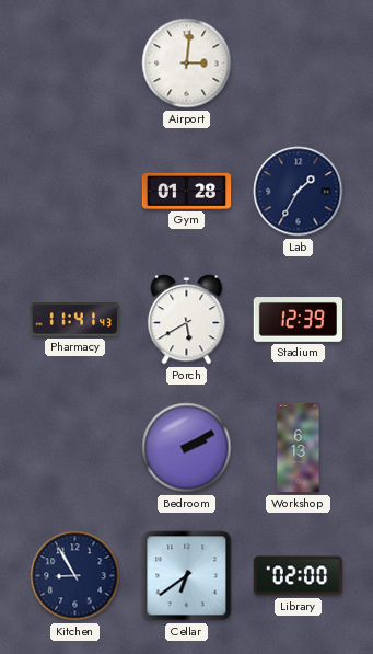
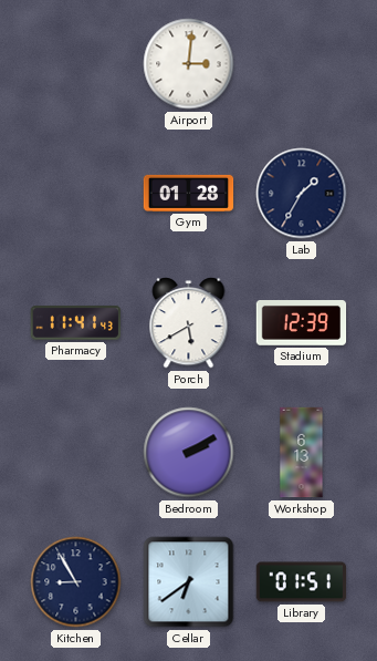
Library: 02:00 -> 01:51 (302, 582)
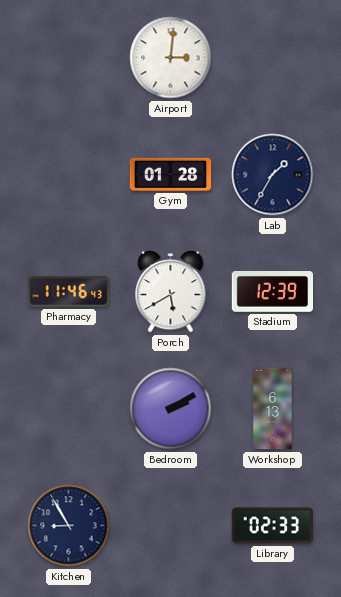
Pharmacy: 11:41 -> 11:46 (68, 292)
Cellar: 6:39 -> none (189, 582)
Library: 01:51 -> 02:33 (273, 526)
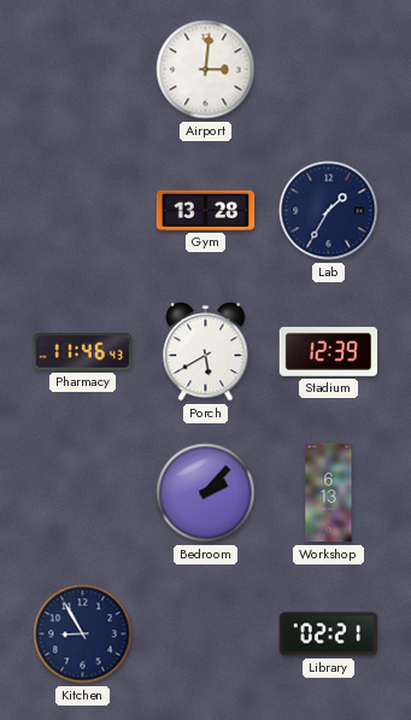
Gym: 01:28 -> 13:28 (206, 210)
Bedroom: 2:10 -> 2:07 (206, 493)
Library: 02:33 -> 02:21 (329, 634)
